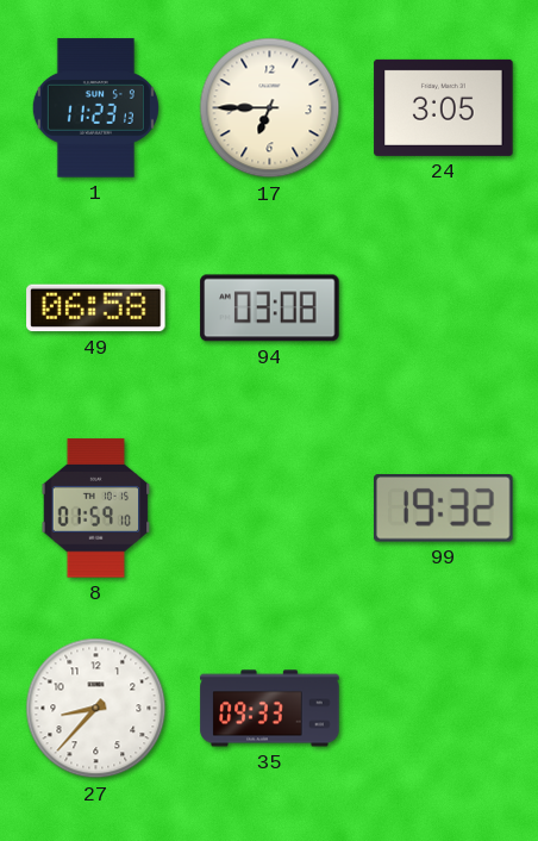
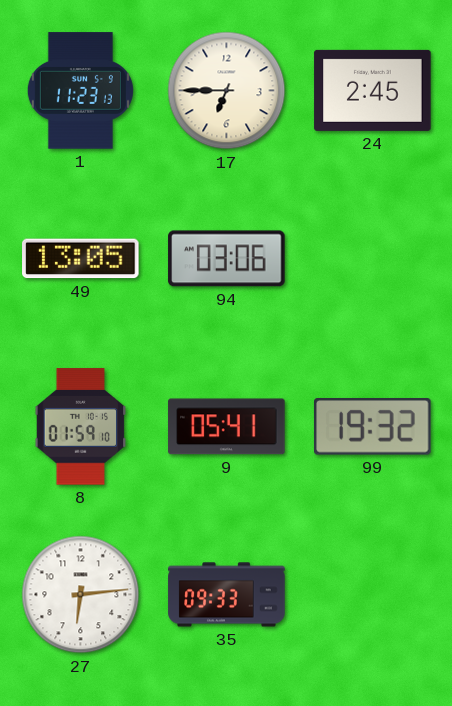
24: 3:05 -> 2:45 (373, 90)
49: 06:58 -> 13:05 (81, 259)
94: 03:08 -> 03:06 (227, 259)
9: none -> 05:41 (227, 427)
27: 8:37 -> 6:14 (81, 595)
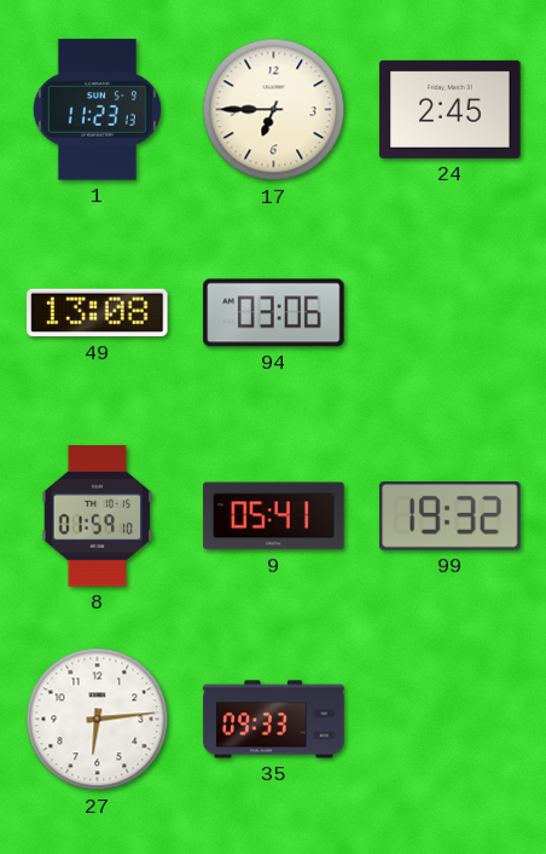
49: 13:05 -> 13:08 (98, 313)
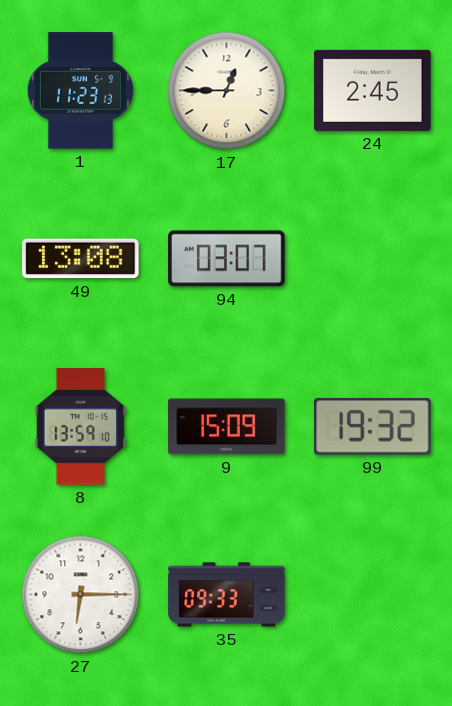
17: 6:45 -> 12:45 (227, 91)
94: 03:06 -> 03:07 (227, 259)
8: 01:59 -> 13:59 (81, 427)
9: 05:41 -> 15:09 (227, 427)
27: 6:14 -> 6:15 (81, 595)
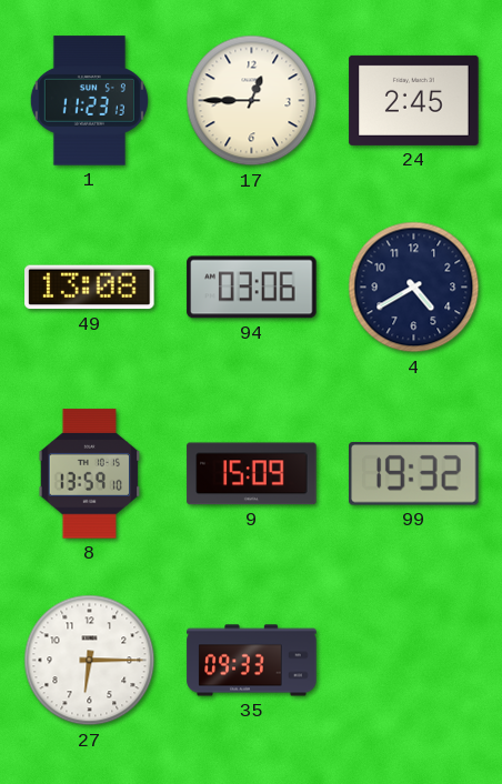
94: 03:07 -> 03:06 (252, 288)
4: none -> 4:40 (414, 288)
